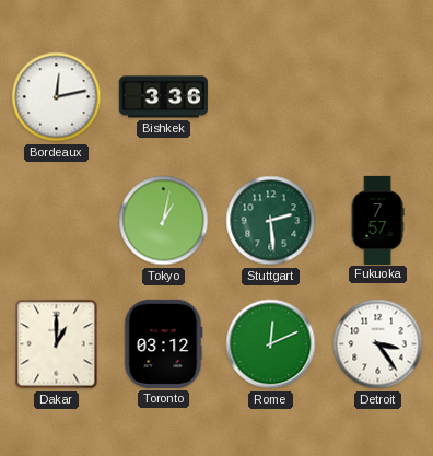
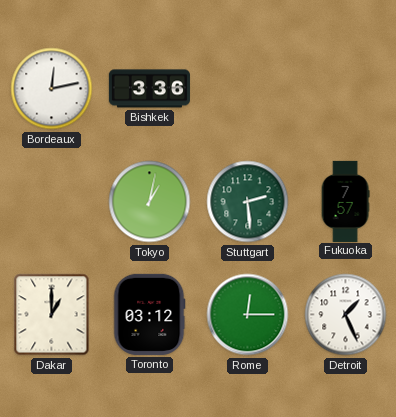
Rome: 12:11 -> 12:15 (248, 315)
Detroit: 3:24 -> 1:26 (346, 315)
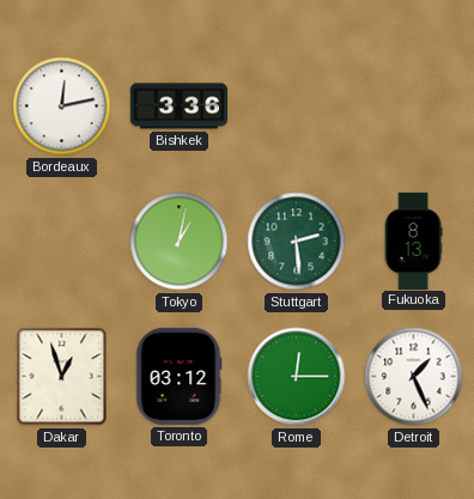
Fukuoka: 7:57 -> 8:13 (413, 241)
Dakar: 1:00 -> 12:57 (62, 377)
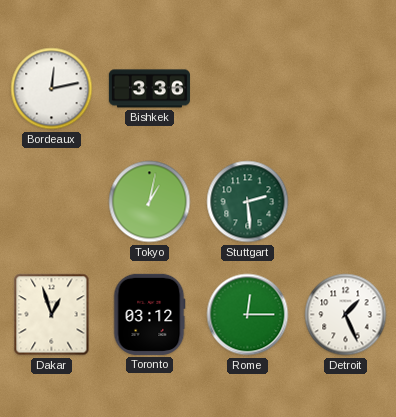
Fukuoka: 8:13 -> none (413, 241)
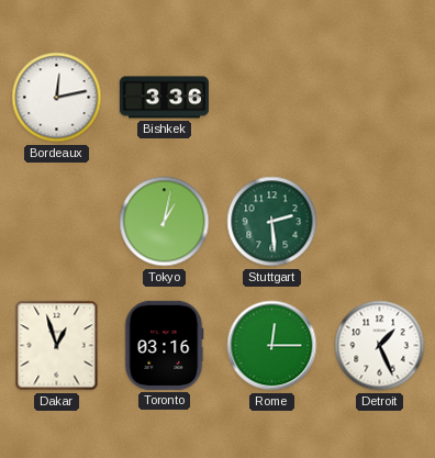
Toronto: 03:12 -> 03:16 (165, 345)
